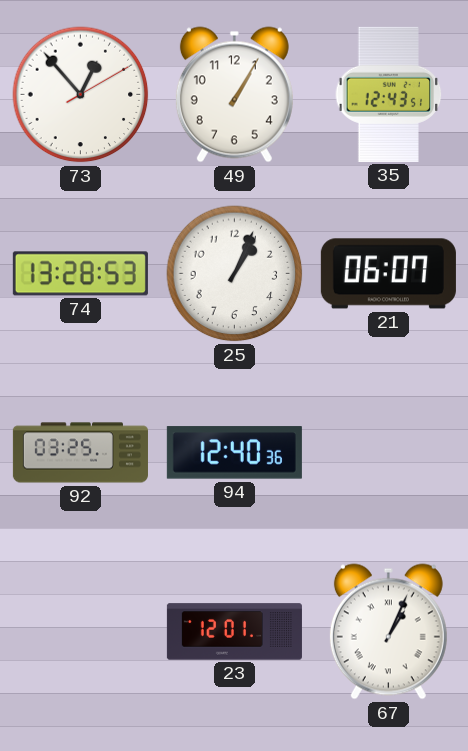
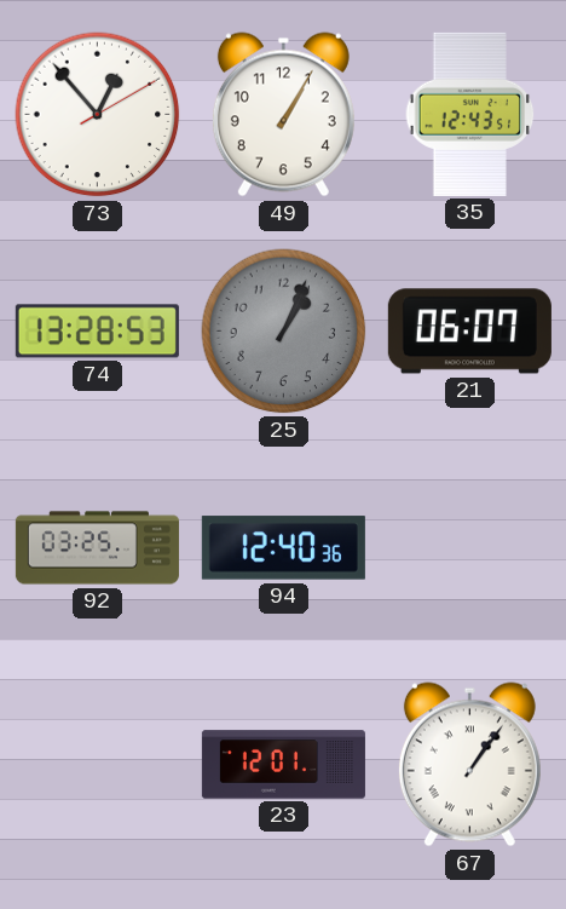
25 dial: white -> grey (284, 332)
67: 1:04 -> 1:06 (469, 765)
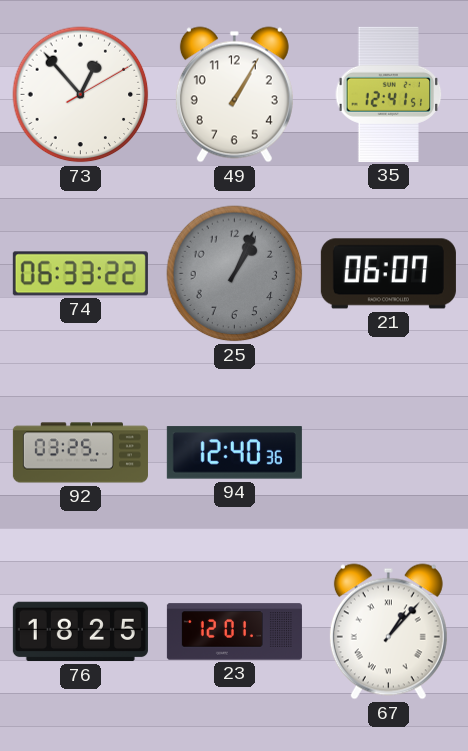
35: 12:43 -> 12:41 (389, 94)
74: 13:28 -> 06:33 (80, 274)
76: none -> 18:25 (80, 632)
67: 1:06 -> 1:07 (388, 632)
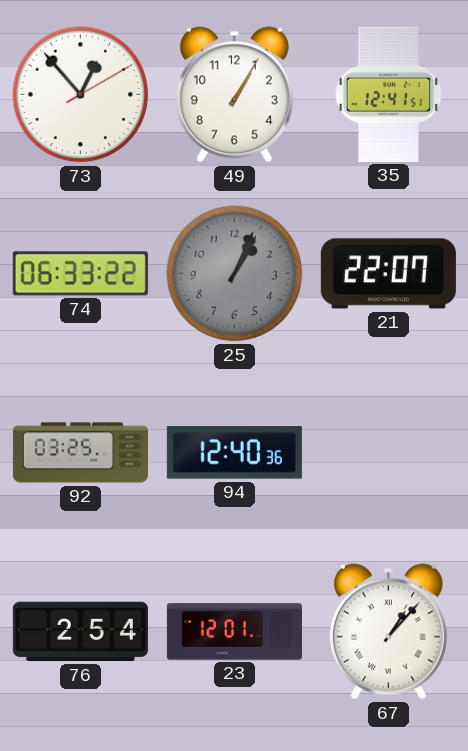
21: 06:07 -> 22:07 (388, 274)
76: 18:25 -> 2:54 (80, 632)
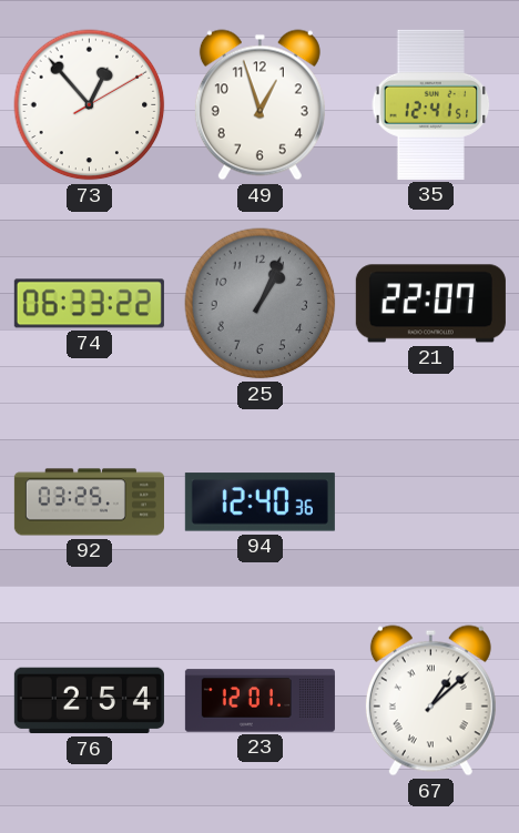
49: 1:05 -> 12:57 (259, 105)
67: 1:07 -> 1:08 (430, 701)
